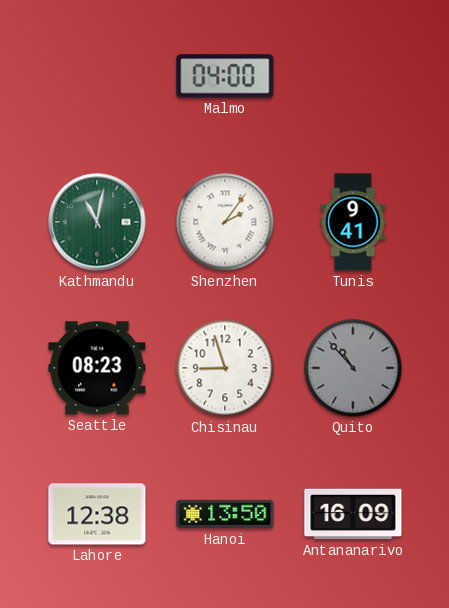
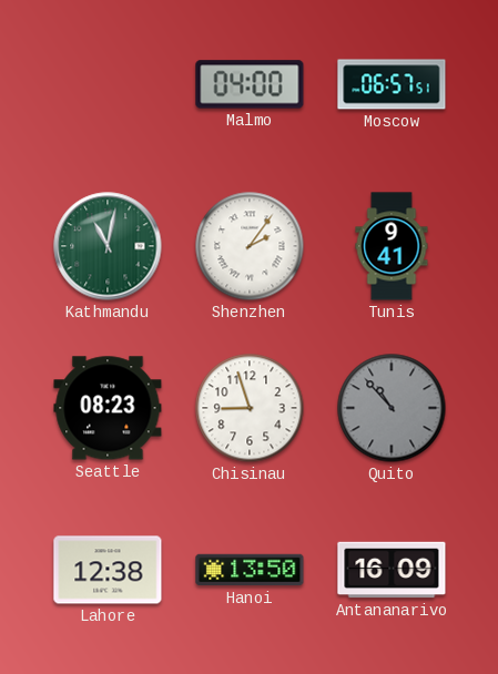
Moscow: none -> 06:57 (392, 84)
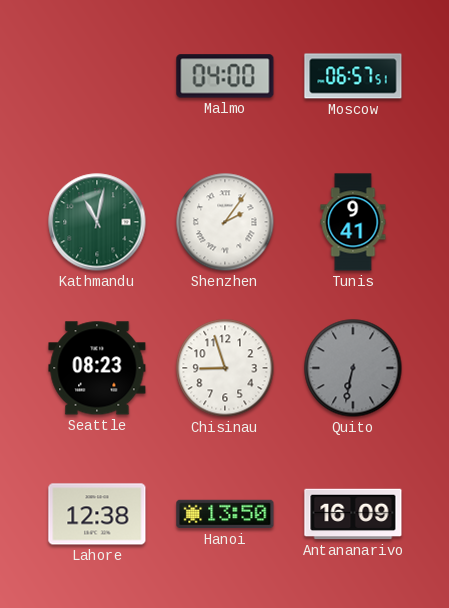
Quito: 10:53 -> 6:32 (353, 368)
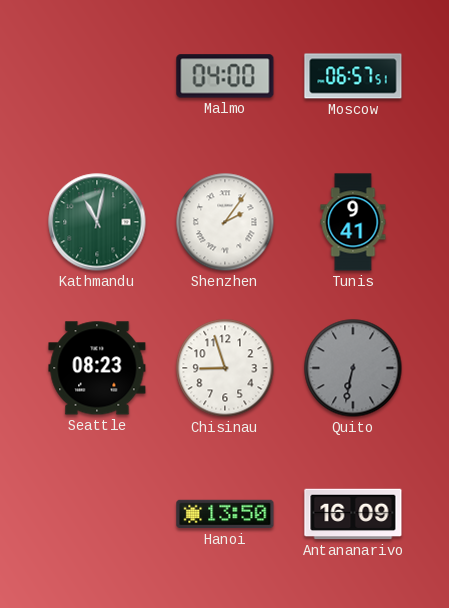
Lahore: 12:38 -> none (97, 514)
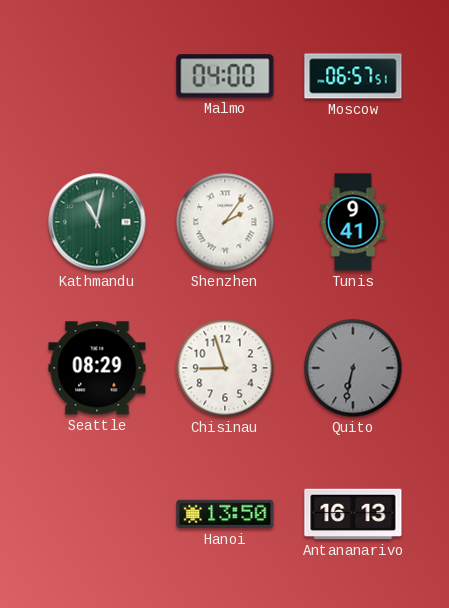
Seattle: 08:23 -> 08:29 (97, 368)
Antananarivo: 16:09 -> 16:13 (353, 514)
